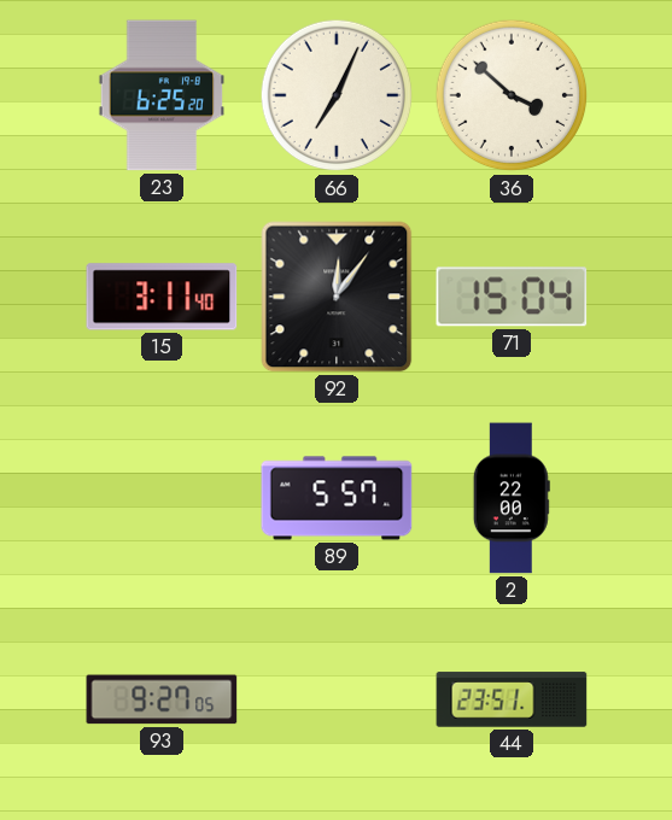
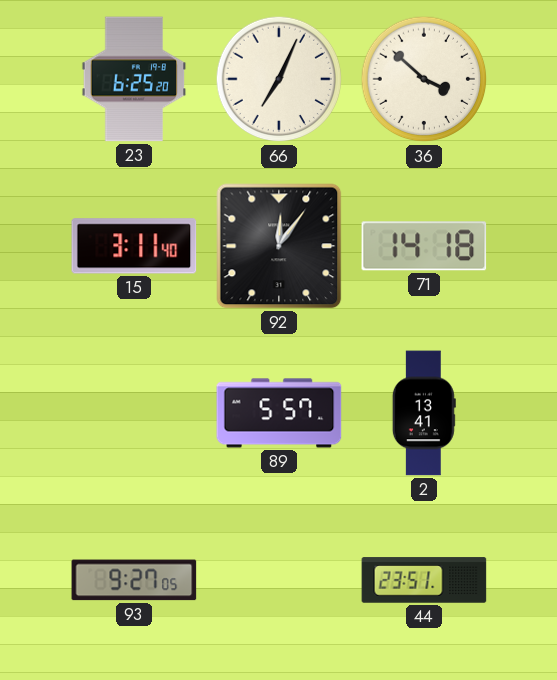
71: 15:04 -> 14:18 (424, 246)
2: 22:00 -> 13:41 (424, 413)
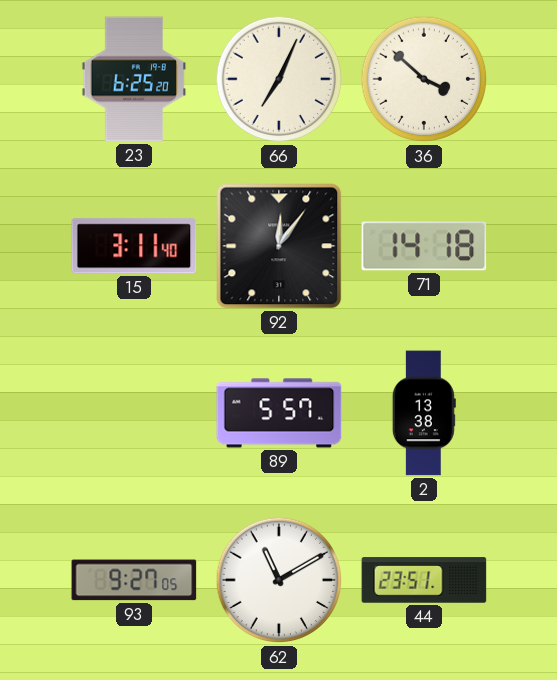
2: 13:41 -> 13:38 (424, 413)
62: none -> 11:10 (279, 580)
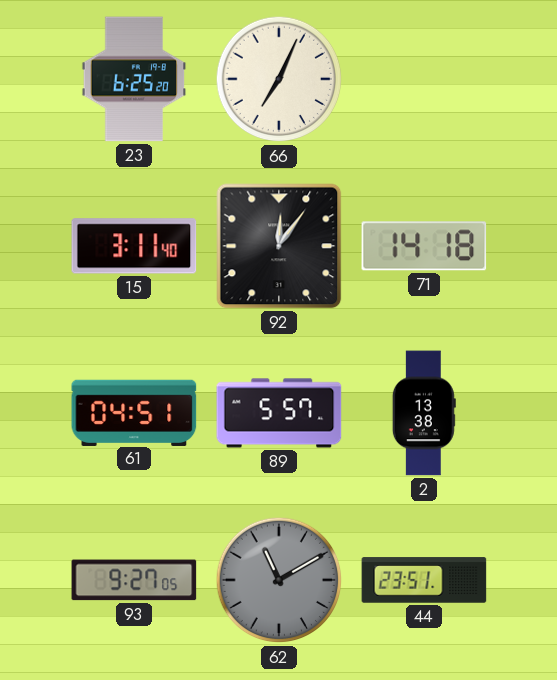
36: 3:52 -> none (424, 79)
61: none -> 04:51 (134, 412)
62 dial: white -> grey (279, 580)
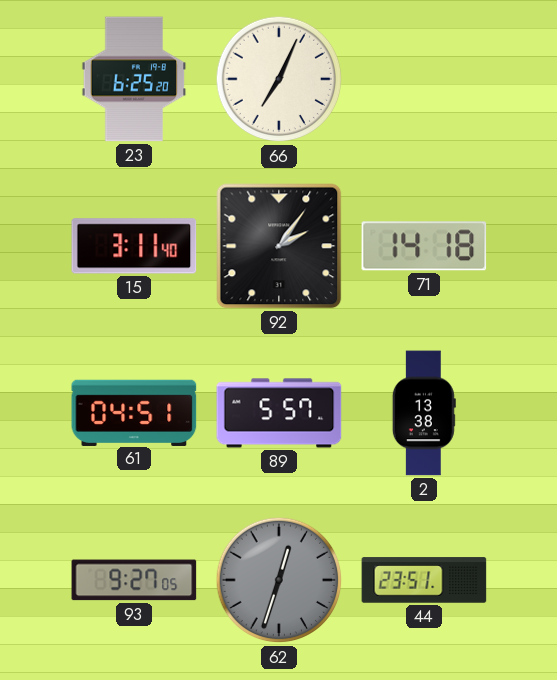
92: 12:06 -> 2:06 (279, 246)
62: 11:10 -> 12:33 (279, 580)
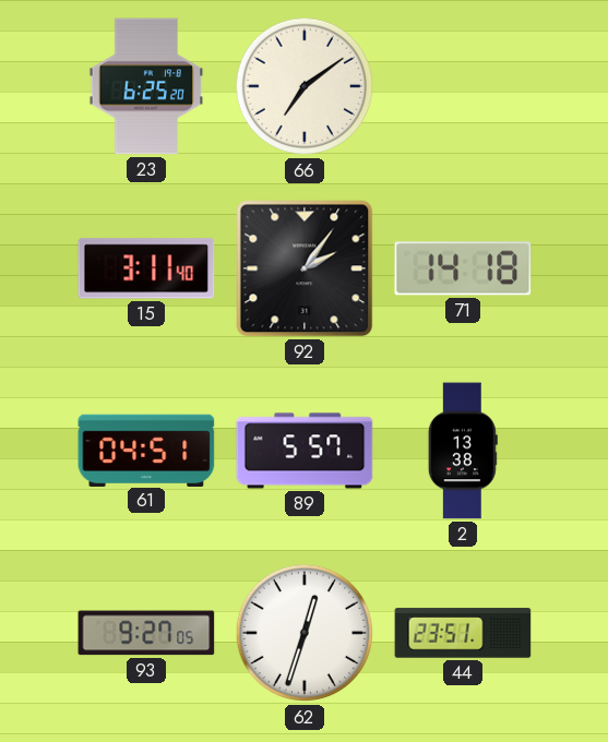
66: 7:04 -> 7:09 (305, 86)
62 dial: grey -> white (305, 633)
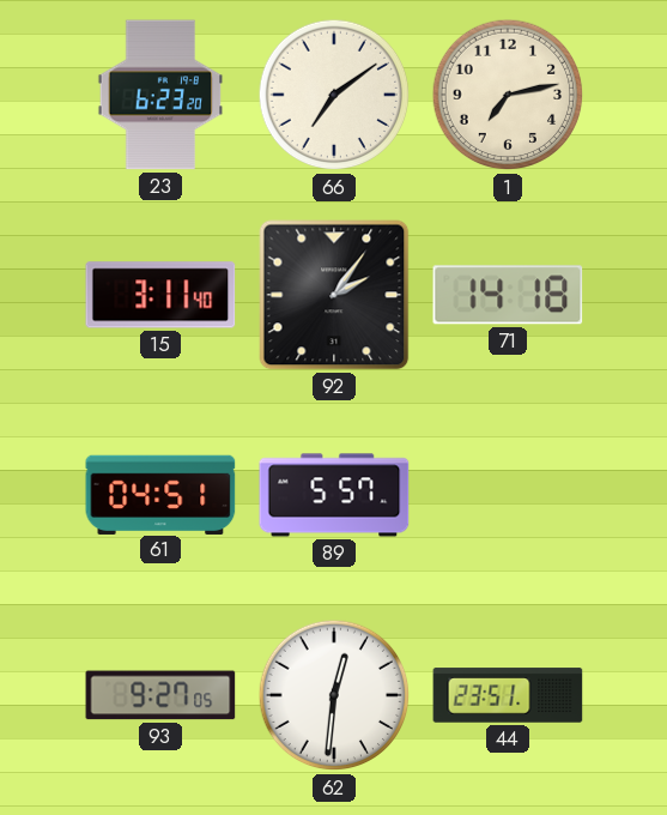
23: 6:25 -> 6:23 (160, 95)
1: none -> 7:13 (508, 95)
2: 13:38 -> none (463, 451)
62: 12:33 -> 12:31 (334, 695)
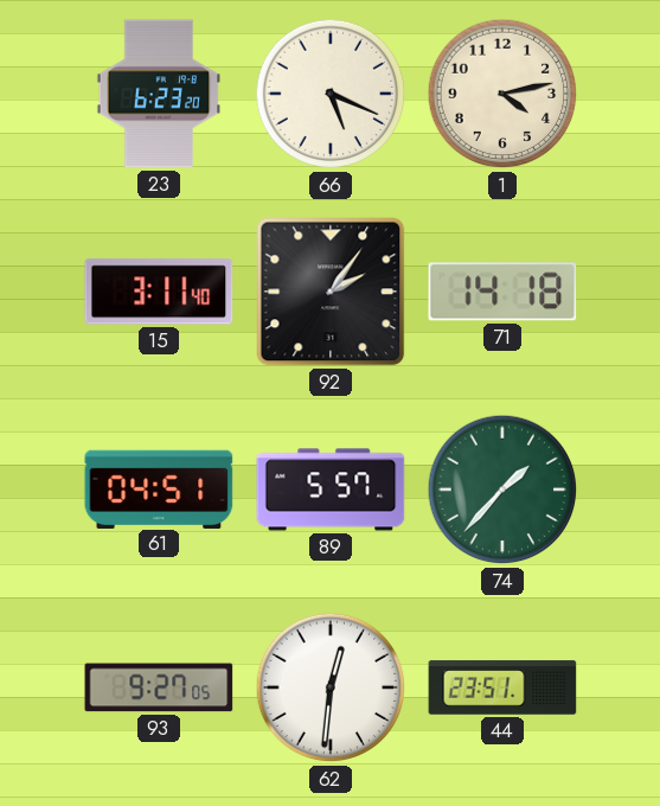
66: 7:09 -> 5:19 (331, 94)
1: 7:13 -> 4:13 (502, 94)
74: none -> 1:37 (502, 490)
